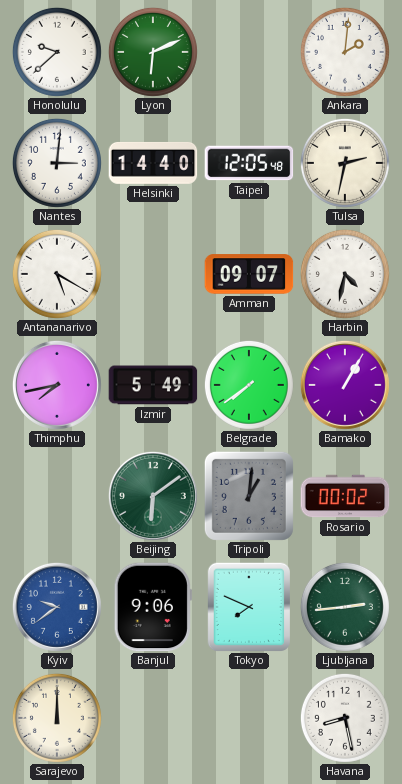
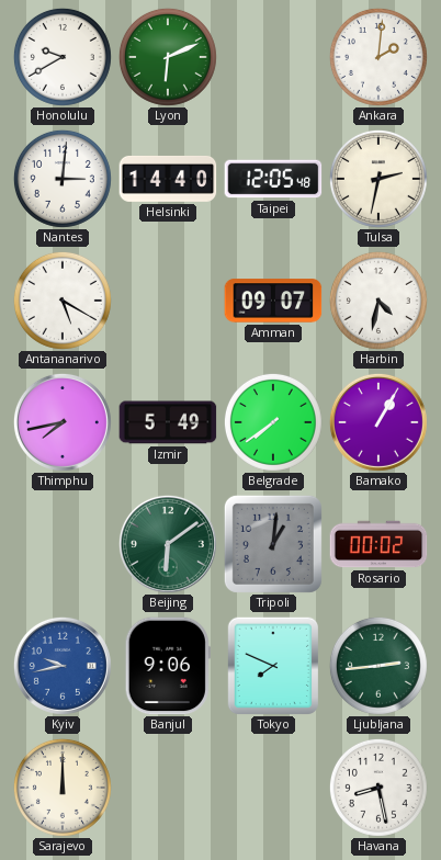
Honolulu: 9:38 -> 9:40 (63, 57)
Kyiv: 9:39 -> 9:43 (63, 666)
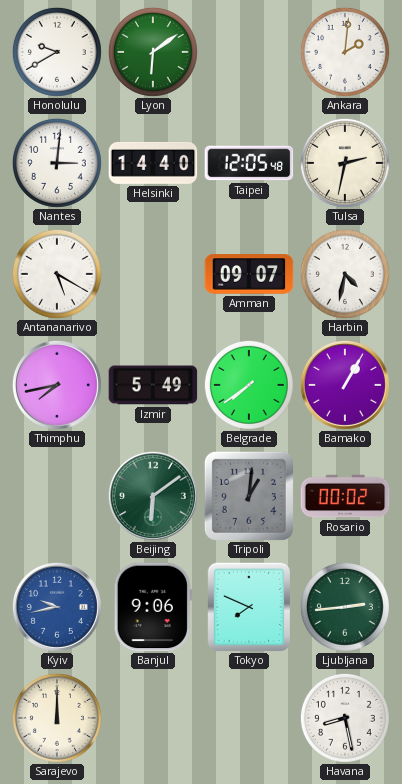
Lyon: 6:11 -> 6:09 (153, 52)
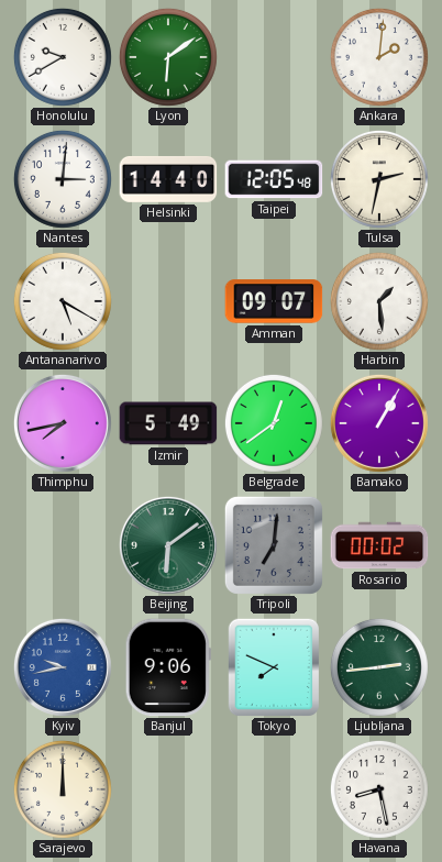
Harbin: 4:32 -> 1:29 (379, 301)
Belgrade: 7:39 -> 12:39 (274, 423)
Tripoli: 1:01 -> 7:01 (274, 545)
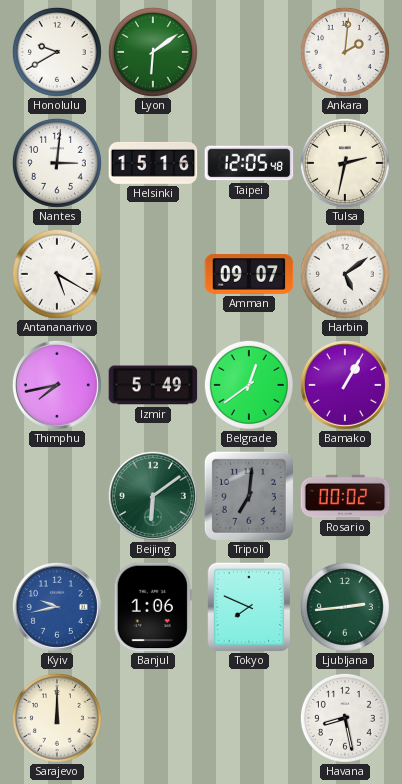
Helsinki: 14:40 -> 15:16 (153, 163)
Harbin: 1:29 -> 5:09 (345, 274)
Banjul: 9:06 -> 1:06 (153, 607)
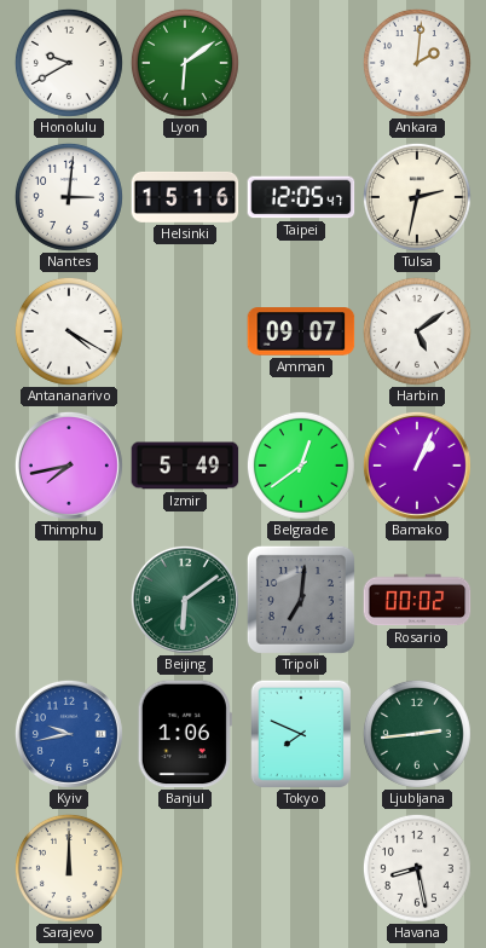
Taipei: 12:05:48 -> 12:05:47 (301, 197)
Antananarivo: 5:20 -> 4:20 (69, 331)
Bamako: 1:05 -> 1:04 (417, 466)
